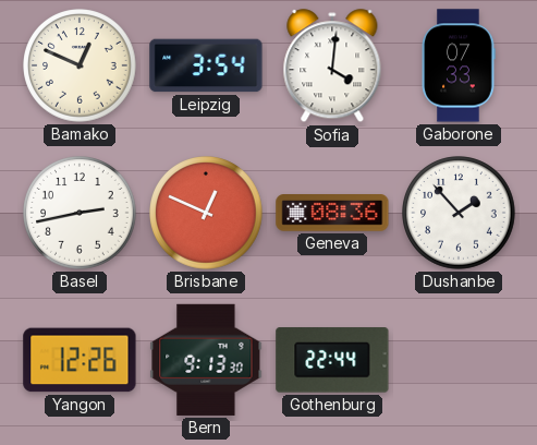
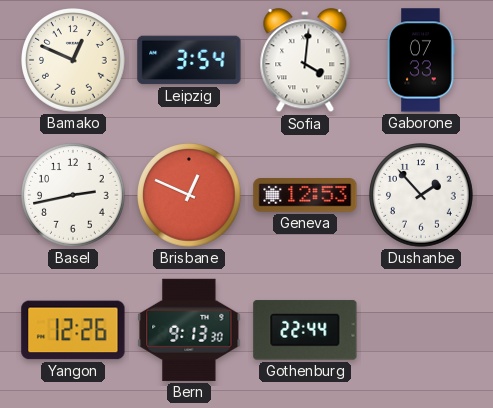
Geneva: 08:36 -> 12:53 (305, 196)
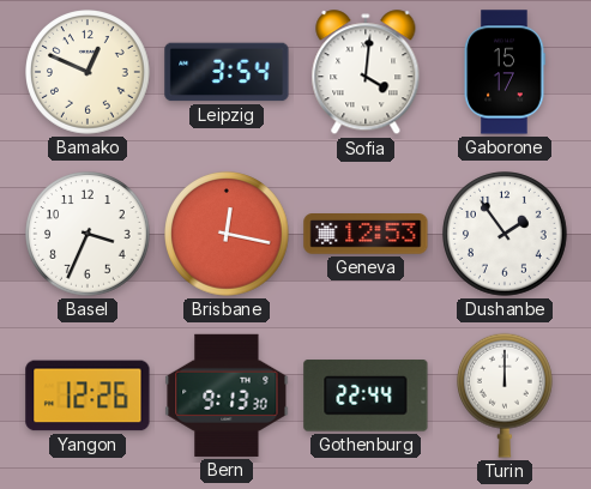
Gaborone: 07:33 -> 15:17 (505, 72)
Basel: 2:43 -> 3:34 (88, 234)
Brisbane: 12:49 -> 12:17 (227, 234)
Dushanbe: 1:53 -> 1:54 (505, 234)
Turin: none -> 12:00 (506, 396)
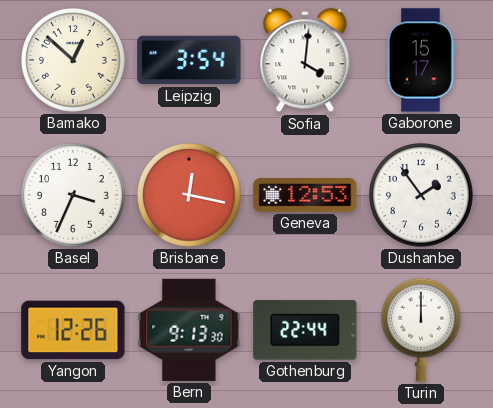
Bamako: 12:49 -> 12:52 (73, 60)
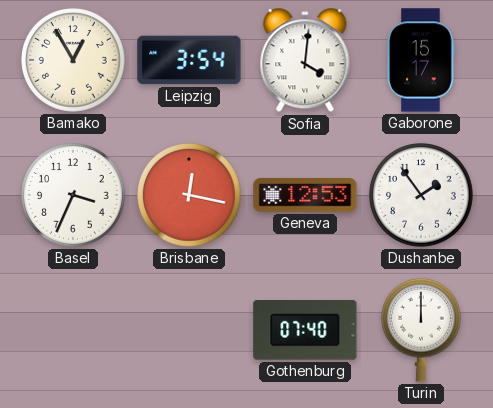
Bamako: 12:52 -> 12:55 (73, 60)
Yangon: 12:26 -> none (73, 330)
Bern: 9:13 -> none (189, 330)
Gothenburg: 22:44 -> 07:40 (305, 330)
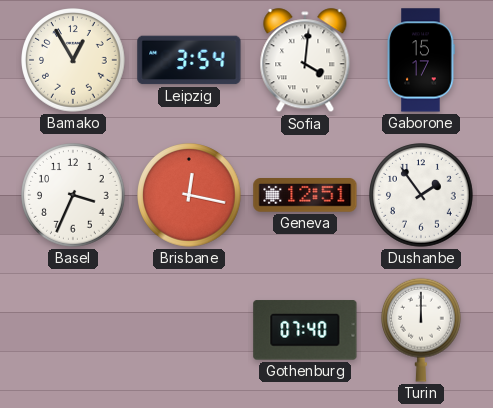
Geneva: 12:53 -> 12:51 (305, 196)
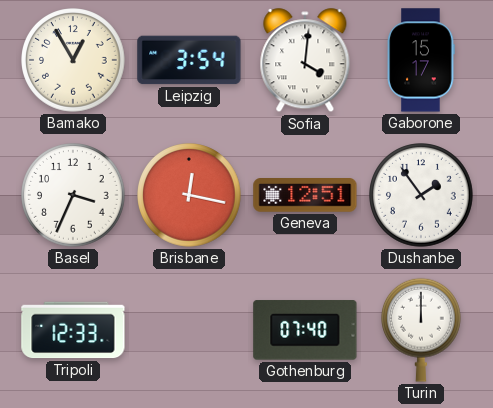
Tripoli: none -> 12:33 (73, 330)
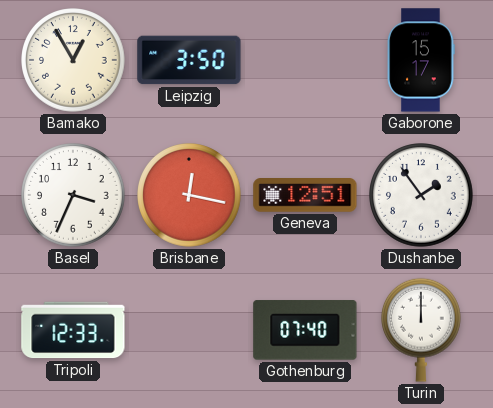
Leipzig: 3:54 -> 3:50 (189, 60)
Sofia: 4:01 -> none (305, 61)
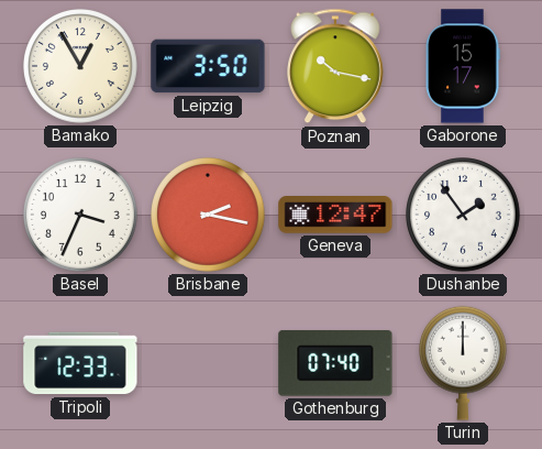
Poznan: none -> 10:17 (336, 66)
Brisbane: 12:17 -> 2:17 (208, 215)
Geneva: 12:51 -> 12:47 (335, 216)
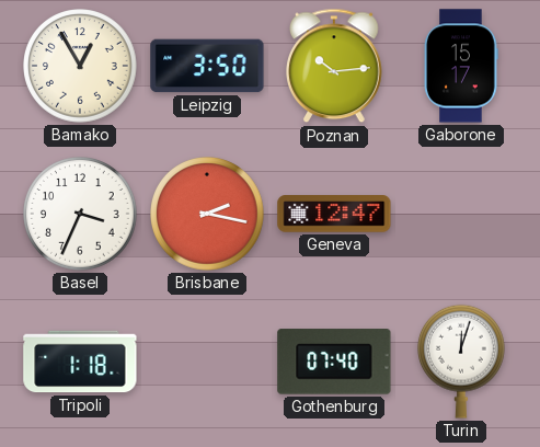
Poznan: 10:17 -> 10:14 (335, 66)
Dushanbe: 1:54 -> none (463, 215)
Tripoli: 12:33 -> 1:18 (80, 362)
Turin: 12:00 -> 12:03 (462, 362)
